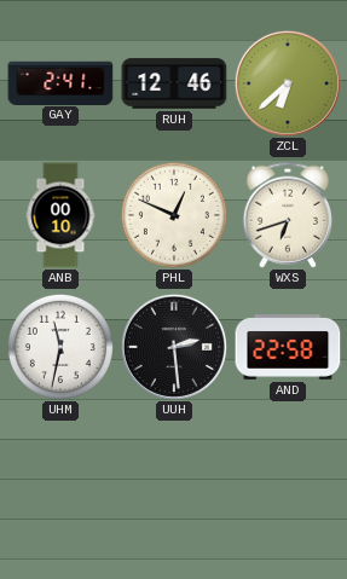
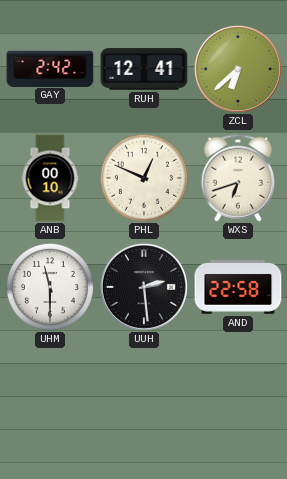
GAY: 2:41 -> 2:42 (50, 68)
RUH: 12:46 -> 12:41 (144, 69)
UHM: 11:32 -> 11:30 (50, 287)
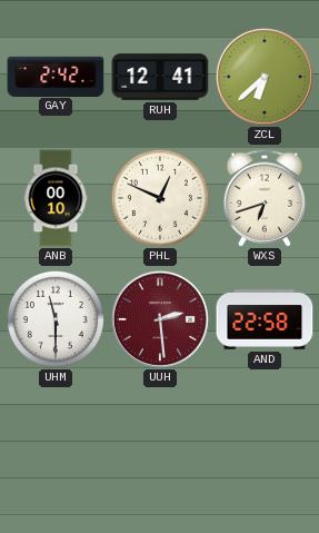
UUH dial: black -> burgundy (160, 319)
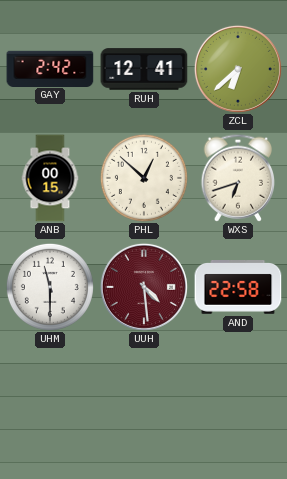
ANB: 00:10 -> 00:15 (50, 178)
PHL: 12:49 -> 12:52 (144, 178)
UUH: 2:29 -> 4:29 (144, 287)
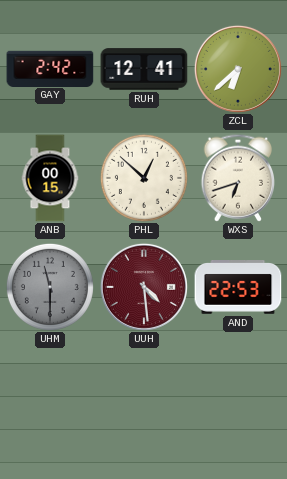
UHM dial: white -> grey (50, 287)
AND: 22:58 -> 22:53 (238, 287)
